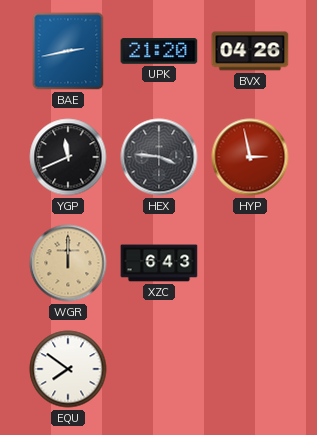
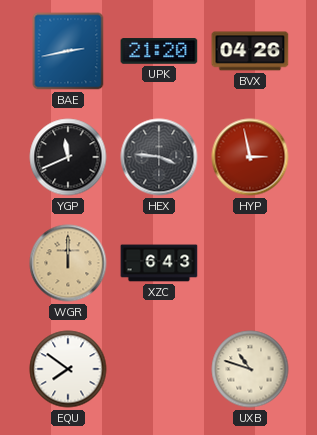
UXB: none -> 10:48 (250, 369)
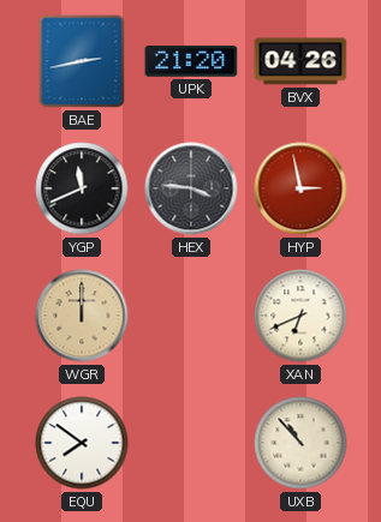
XZC: 6:43 -> none (159, 263)
XAN: none -> 6:41 (300, 316)
UXB: 10:48 -> 10:53 (300, 443)
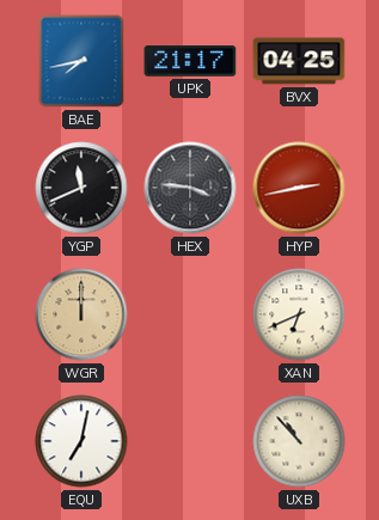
BAE: 2:43 -> 7:43 (81, 61)
UPK: 21:20 -> 21:17 (190, 61)
BVX: 04:26 -> 04:25 (299, 61)
HYP: 2:58 -> 2:43 (299, 188)
EQU: 7:51 -> 7:02 (81, 441)
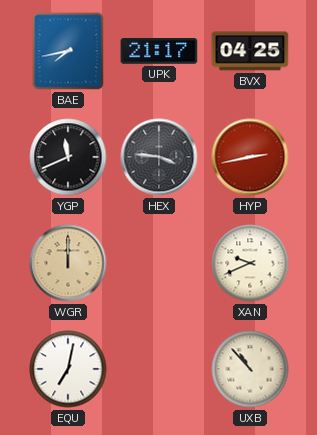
XAN: 6:41 -> 9:41 (250, 263)
